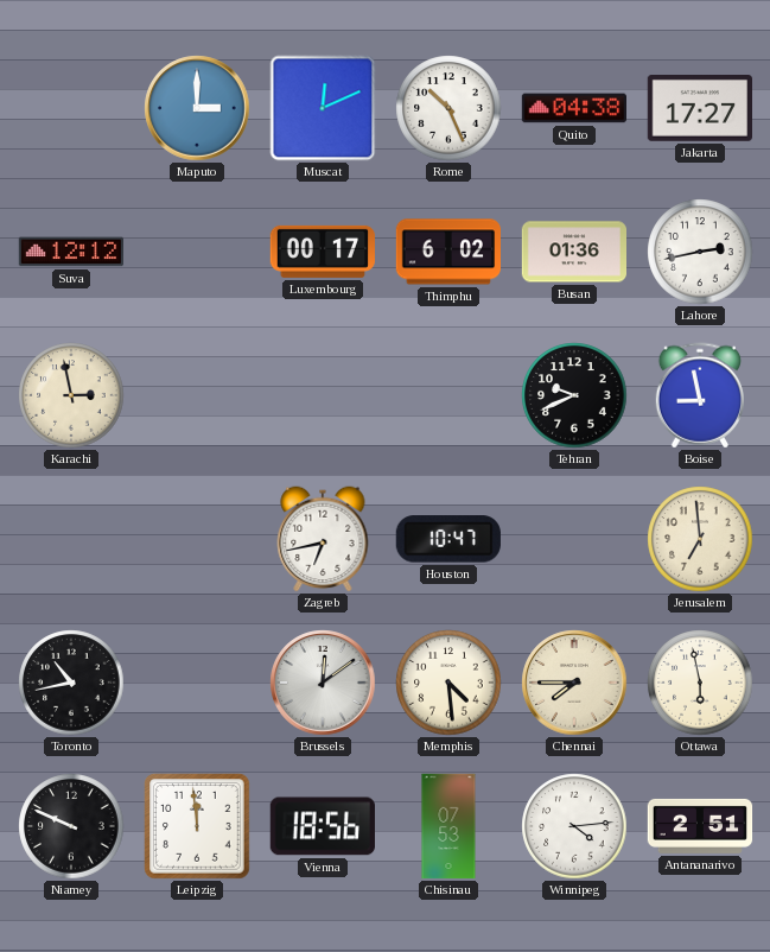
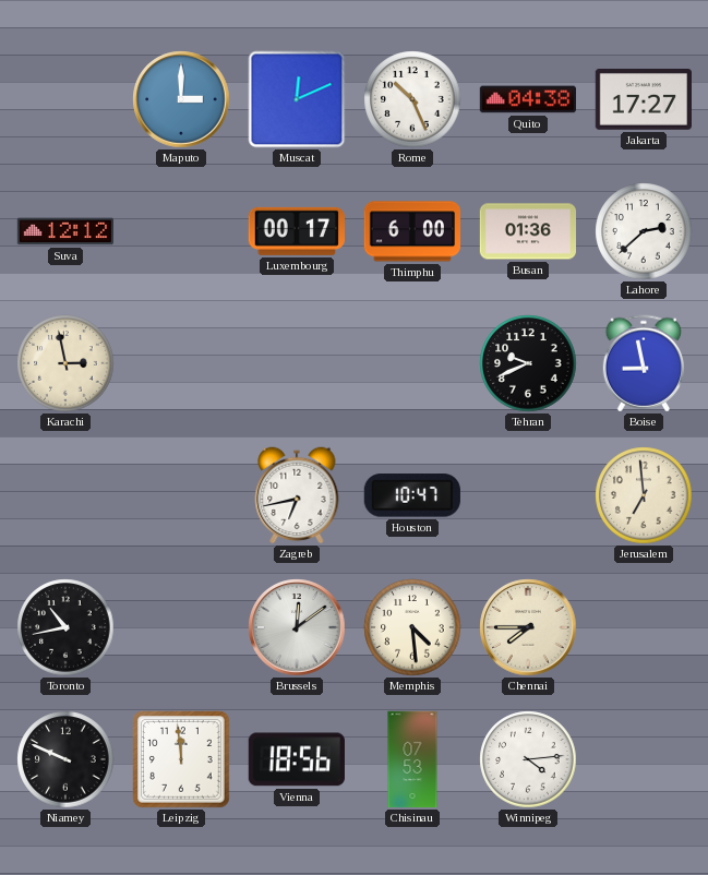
Thimphu: 6:02 -> 6:00 (411, 231)
Lahore: 2:43 -> 2:38 (644, 231)
Ottawa: 5:58 -> none (700, 683)
Antananarivo: 2:51 -> none (700, 826)
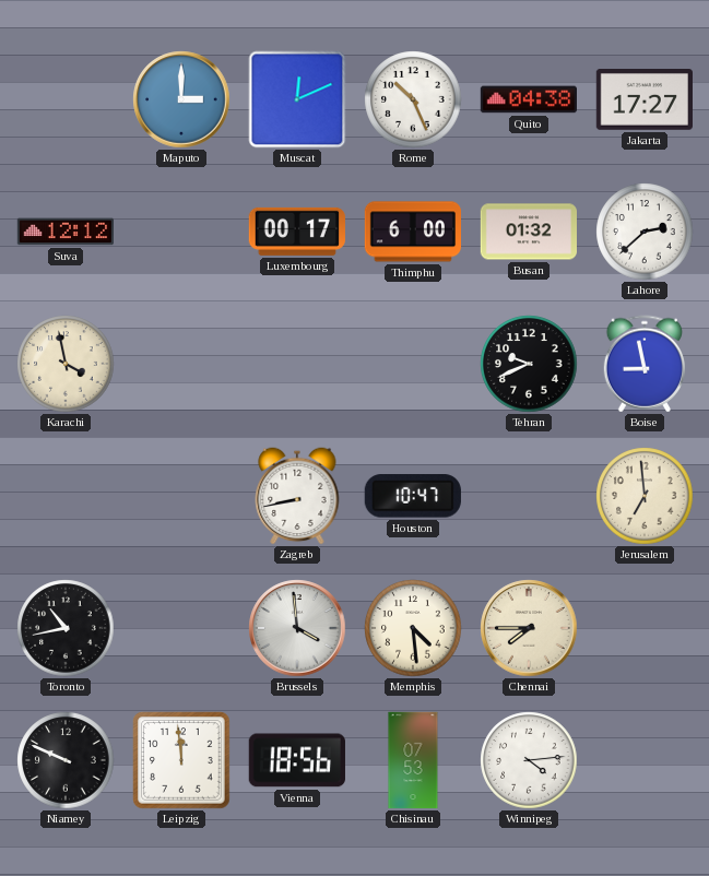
Busan: 01:36 -> 01:32 (528, 232)
Karachi: 2:58 -> 3:58 (66, 364)
Zagreb: 6:43 -> 8:43 (297, 496)
Brussels: 12:09 -> 3:59 (297, 628)
